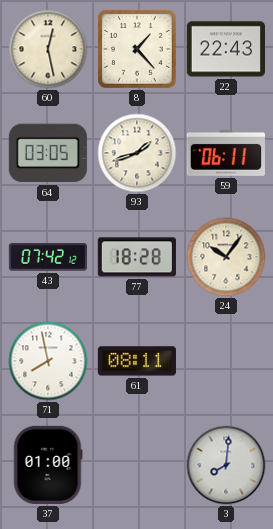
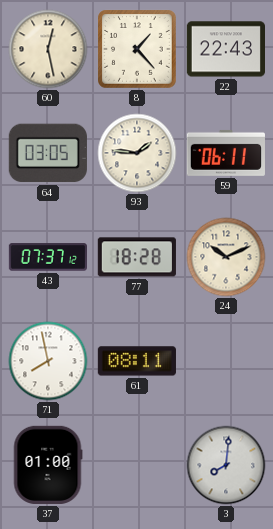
93: 1:42 -> 1:46 (137, 153)
43: 07:42 -> 07:37 (47, 257)
24: 10:06 -> 10:11 (226, 257)
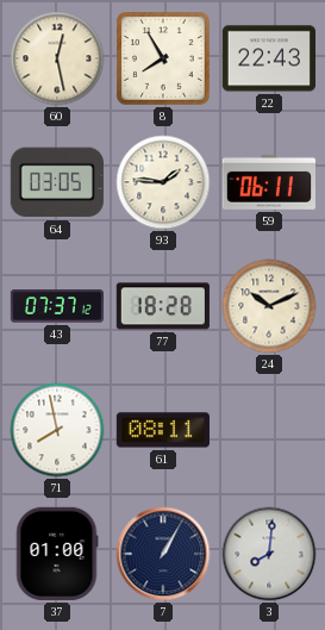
8: 1:23 -> 7:55 (163, 58)
7: none -> 1:05 (163, 554)
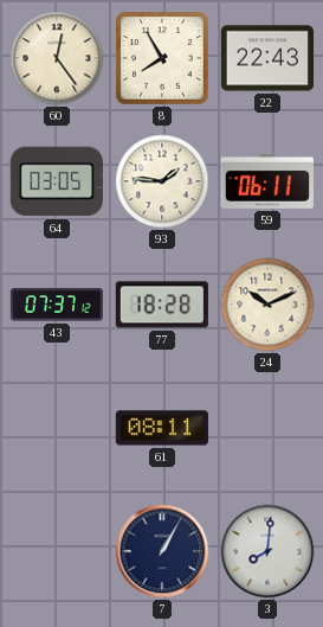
60: 12:28 -> 12:24 (57, 58)
71: 7:58 -> none (57, 430)
37: 01:00 -> none (57, 554)
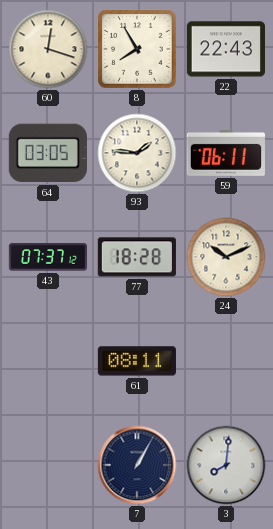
60: 12:24 -> 12:18 (48, 49)
